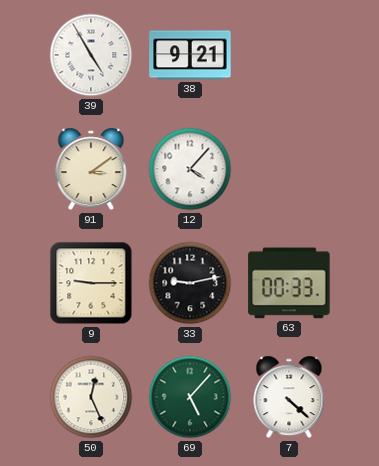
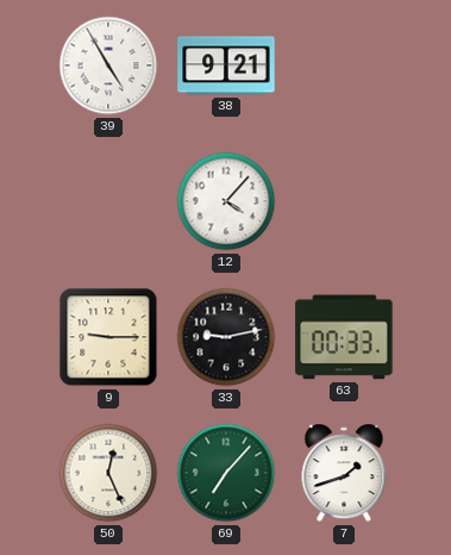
91: 3:09 -> none (91, 169)
69: 5:07 -> 7:07 (226, 473)
7: 4:22 -> 1:42 (344, 473)
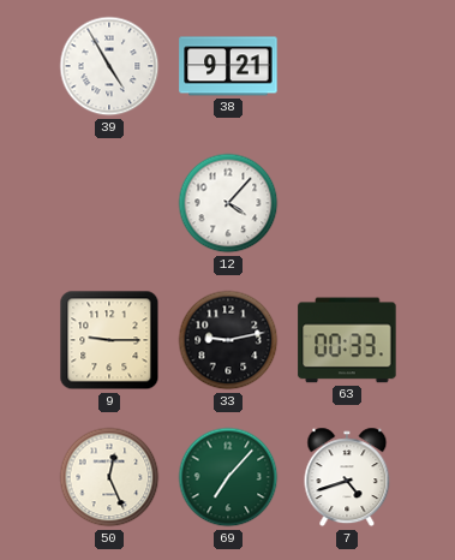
7: 1:42 -> 4:42 (347, 477)
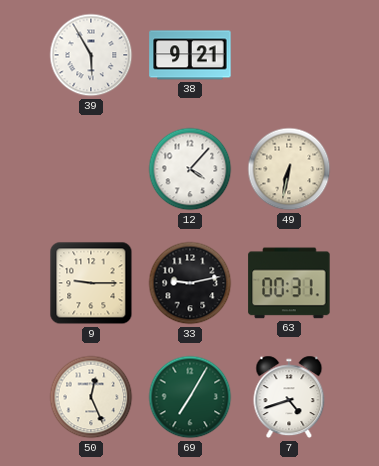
39: 4:55 -> 5:55 (91, 55)
49: none -> 6:32 (289, 169)
63: 00:33 -> 00:31 (289, 283)
69: 7:07 -> 7:05 (190, 397)
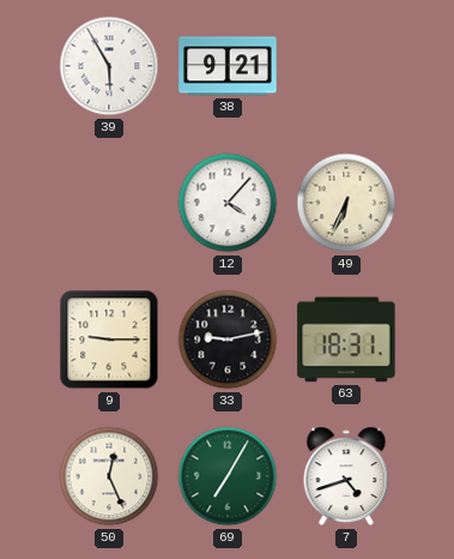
49: 6:32 -> 6:34 (346, 203)
63: 00:31 -> 18:31 (346, 339)
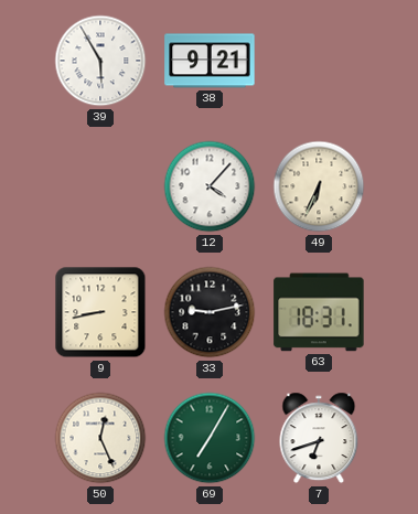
9: 9:15 -> 8:43 (100, 312)
7: 4:42 -> 6:42 (319, 438)
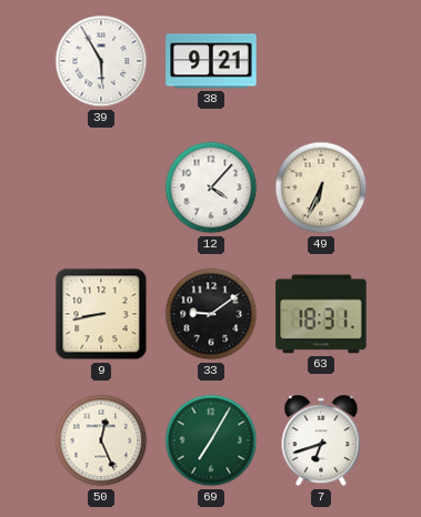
33: 9:13 -> 9:09 (211, 314)
